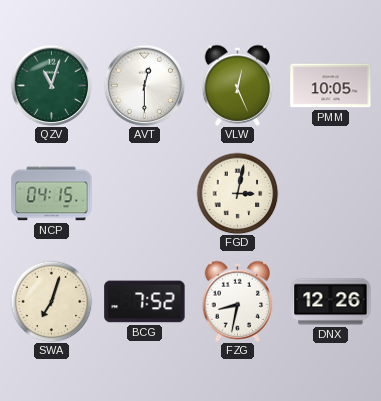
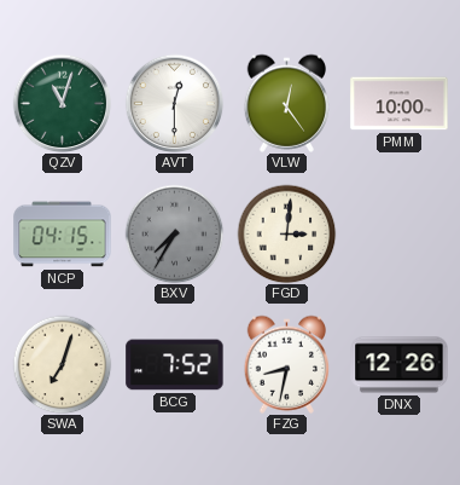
VLW: 12:26 -> 12:24 (287, 103)
PMM: 10:05 -> 10:00 (400, 104)
BXV: none -> 7:35 (174, 233)
FGD: 3:02 -> 3:01 (286, 233)
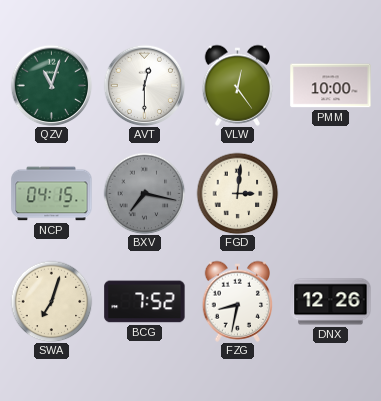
BXV: 7:35 -> 7:17 (144, 193)
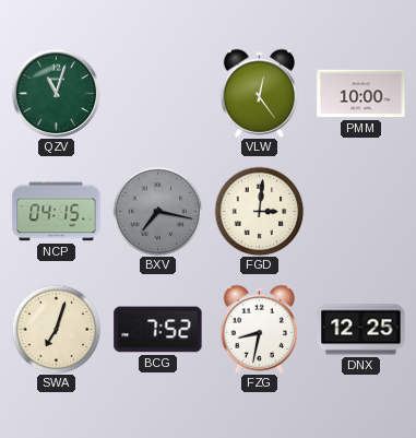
AVT: 12:30 -> none (144, 85)
DNX: 12:26 -> 12:25 (361, 330)
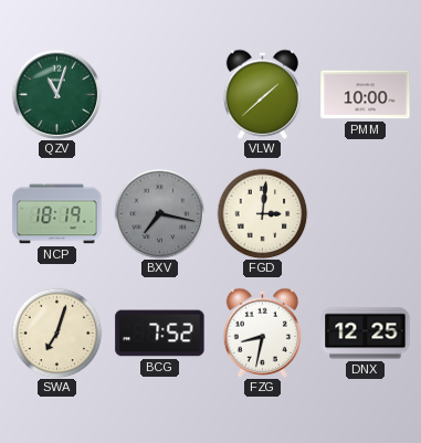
VLW: 12:24 -> 1:38 (263, 94)
NCP: 04:15 -> 18:19 (57, 214)
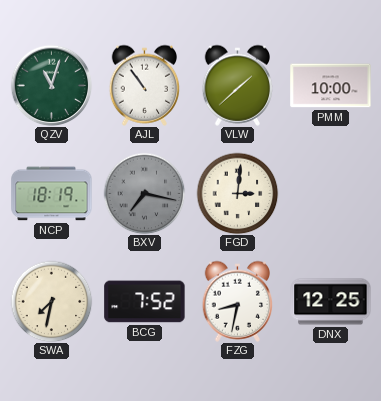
AJL: none -> 10:54 (145, 85)
SWA: 7:03 -> 7:32 (51, 301)
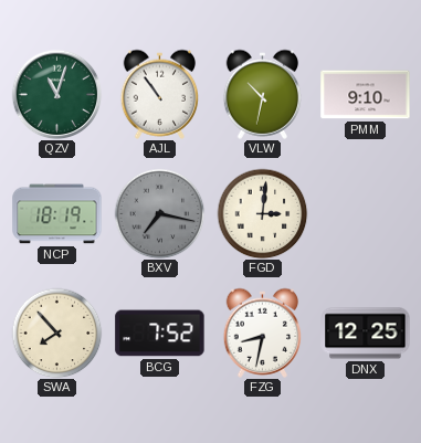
VLW: 1:38 -> 10:32 (263, 94)
PMM: 10:00 -> 9:10 (366, 95)
SWA: 7:32 -> 7:53 (56, 333)
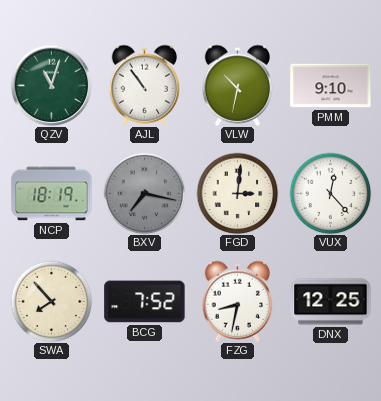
VUX: none -> 12:23 (330, 193)
